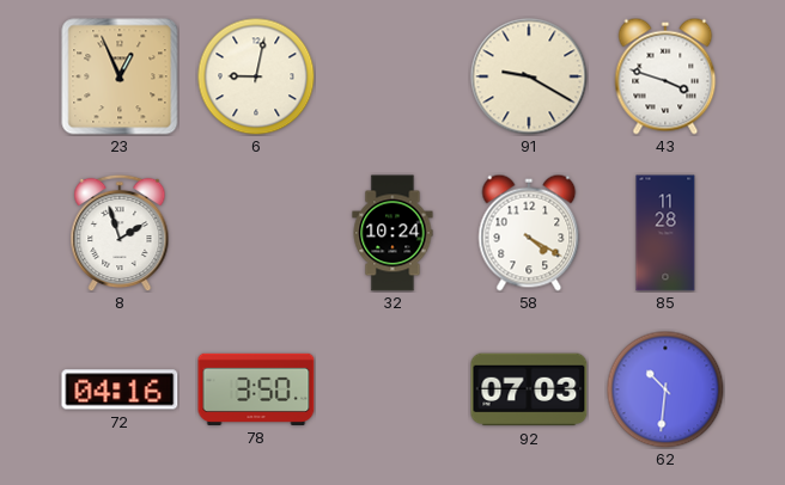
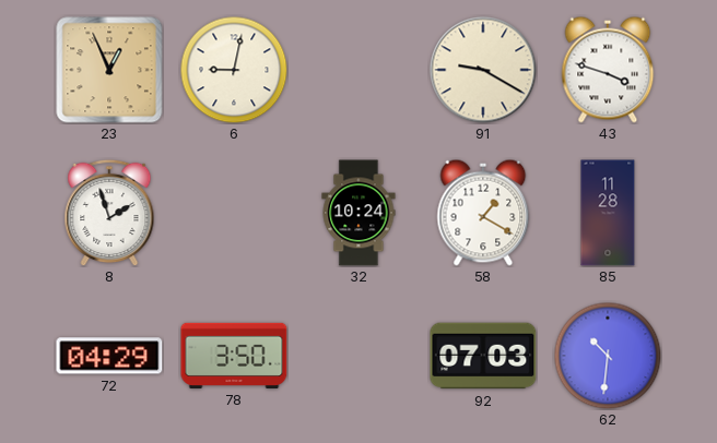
58: 4:20 -> 1:20 (483, 213)
72: 04:16 -> 04:29 (109, 356)
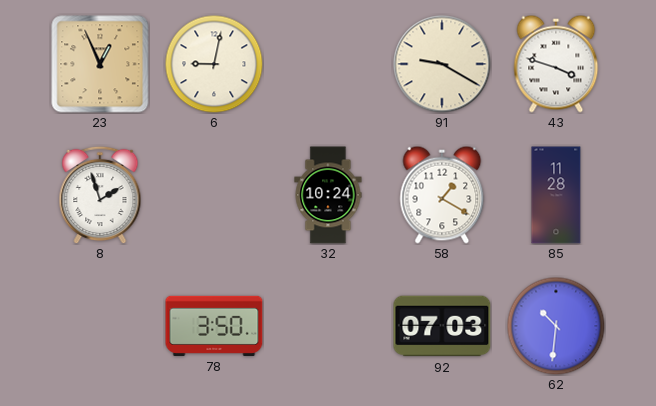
72: 04:29 -> none (109, 356)
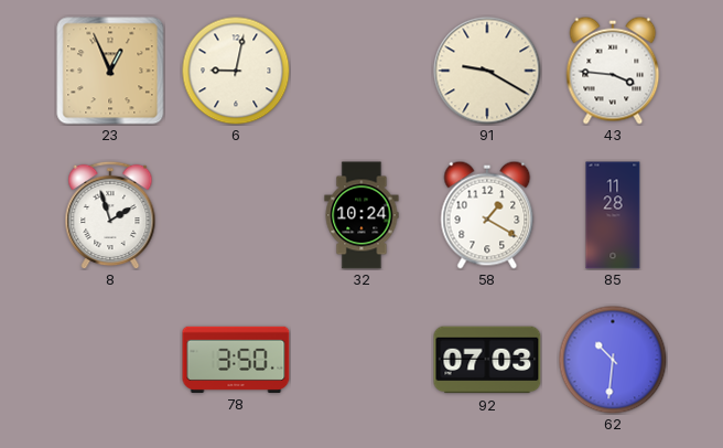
43: 3:48 -> 3:46 (613, 71)
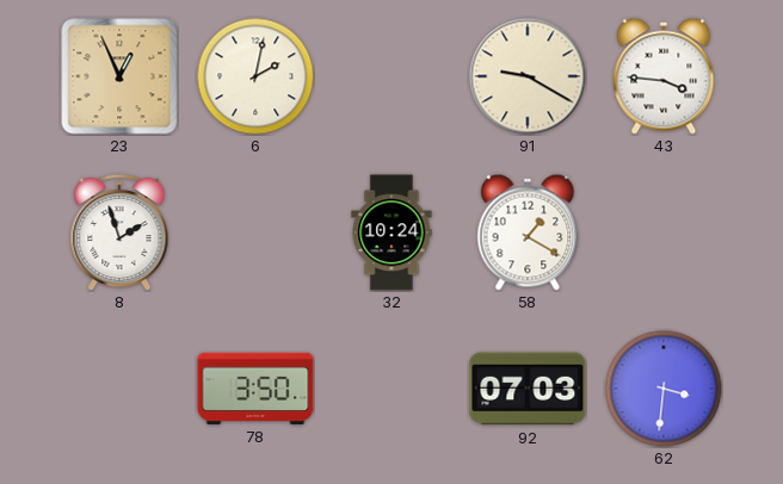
6: 9:02 -> 2:02 (255, 76)
85: 11:28 -> none (613, 215)
62: 10:31 -> 3:31 (664, 389)
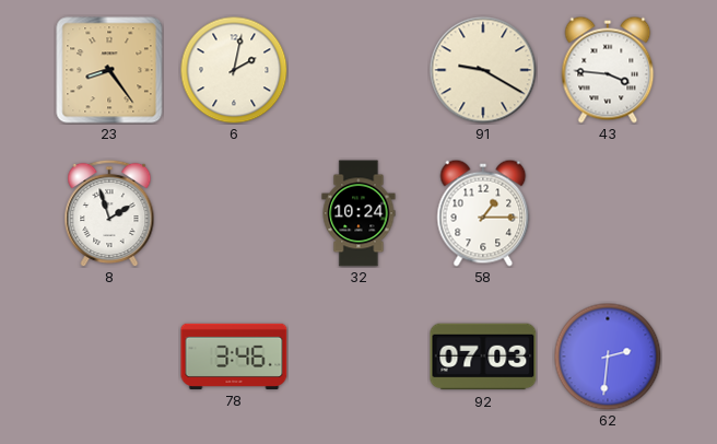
23: 12:56 -> 8:24 (109, 70)
58: 1:20 -> 1:15 (483, 213)
78: 3:50 -> 3:46 (234, 357)
62: 3:31 -> 2:31 (608, 357)
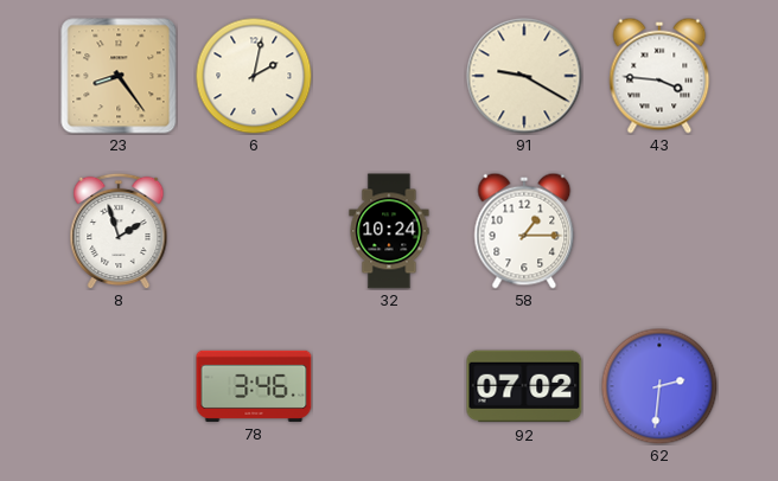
92: 07:03 -> 07:02 (524, 386)
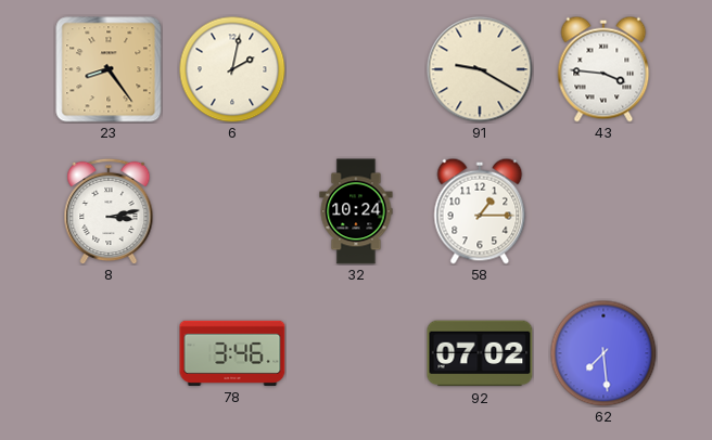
8: 1:57 -> 3:13 (109, 211)
62: 2:31 -> 7:29 (603, 353)
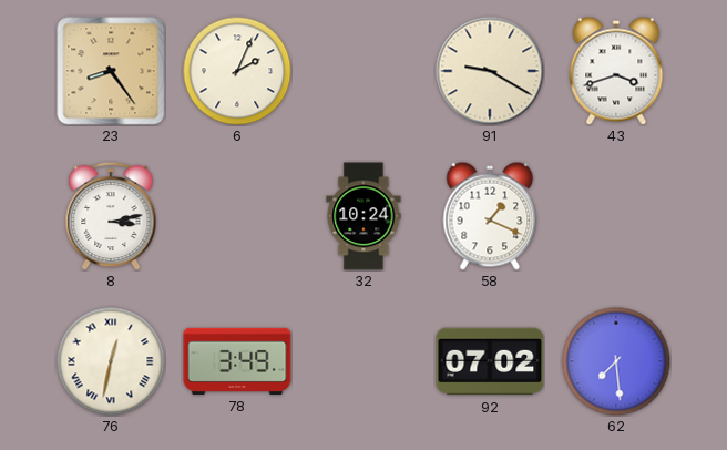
6: 2:02 -> 2:04 (237, 71)
43: 3:46 -> 3:42 (616, 71)
58: 1:15 -> 1:19 (490, 216)
76: none -> 12:32 (111, 361)
78: 3:46 -> 3:49 (237, 361)
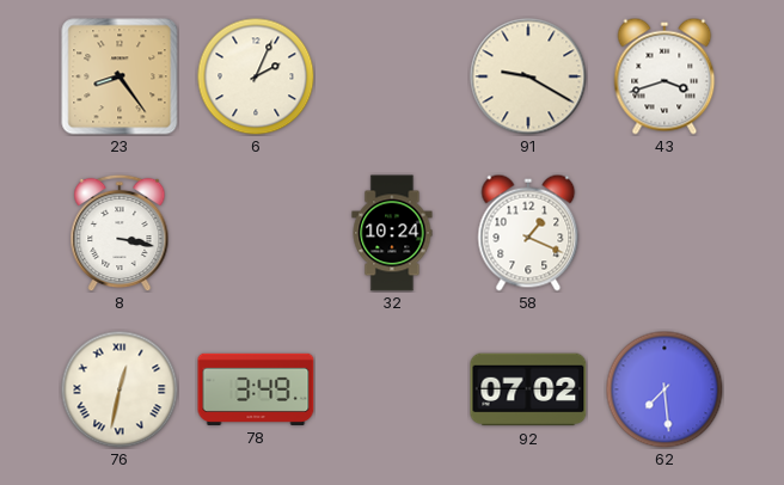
8: 3:13 -> 3:17 (120, 233)
